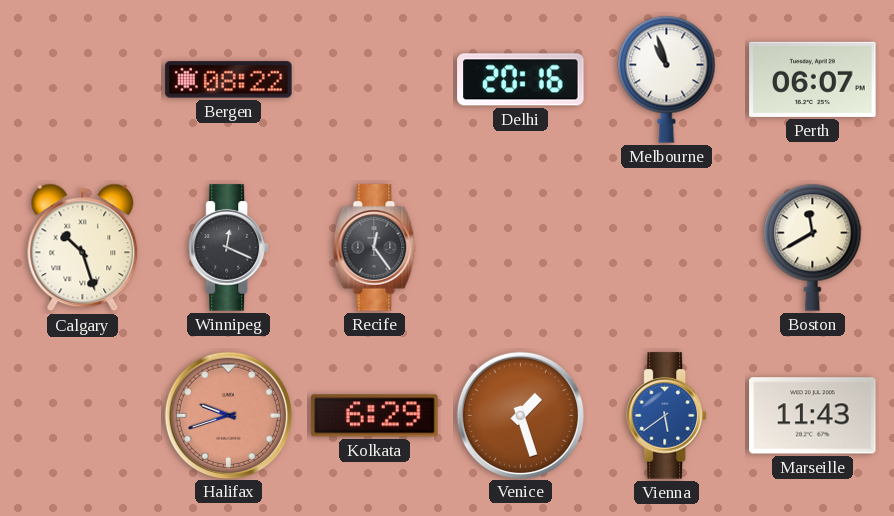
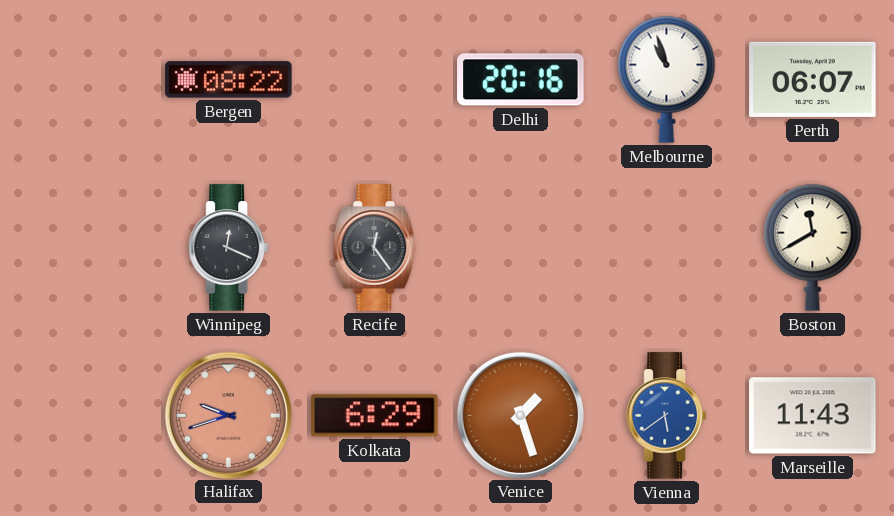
Calgary: 10:27 -> none (83, 248)
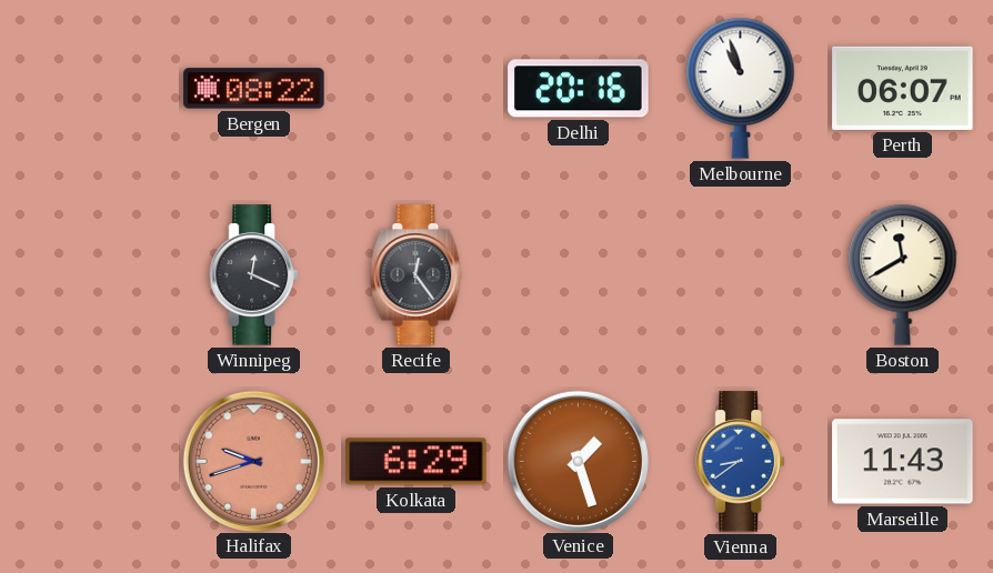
Vienna: 5:39 -> 8:39 (740, 462)
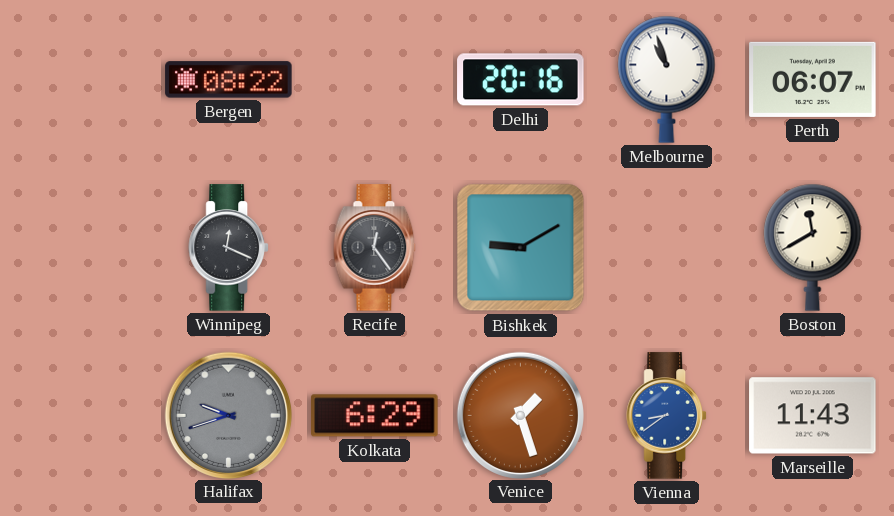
Bishkek: none -> 9:10 (521, 248)
Halifax dial: salmon -> grey (228, 415)
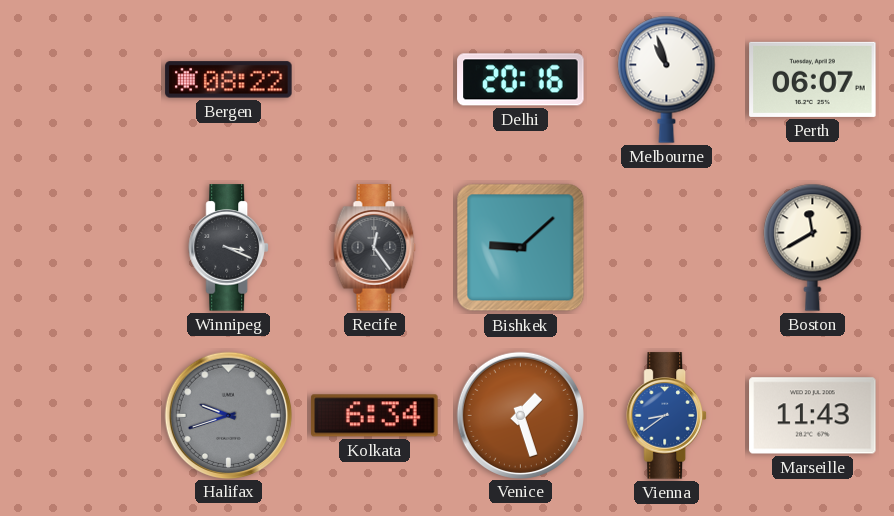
Winnipeg: 12:19 -> 3:19 (228, 248)
Bishkek: 9:10 -> 9:08 (521, 248)
Kolkata: 6:29 -> 6:34 (375, 416)
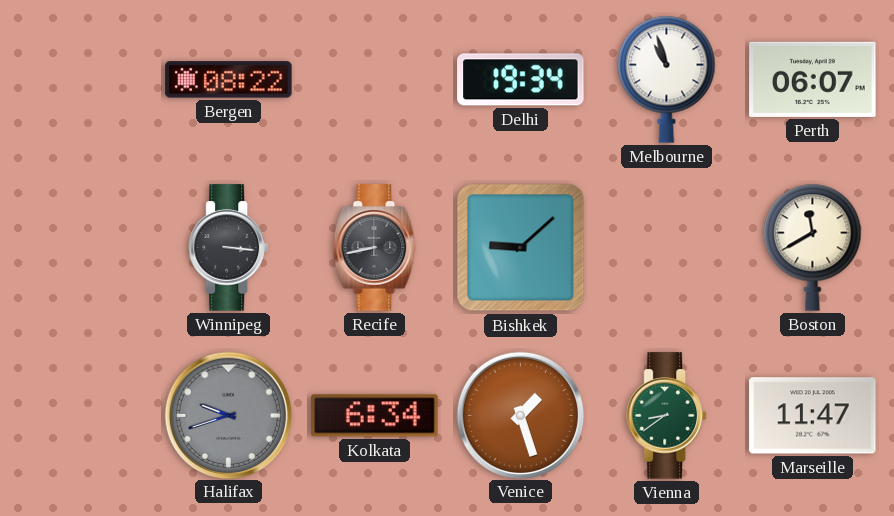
Delhi: 20:16 -> 19:34 (521, 80)
Winnipeg: 3:19 -> 3:16 (228, 248)
Recife: 12:24 -> 8:43 (375, 248)
Vienna dial: blue -> green (666, 416)
Marseille: 11:43 -> 11:47 (813, 416)
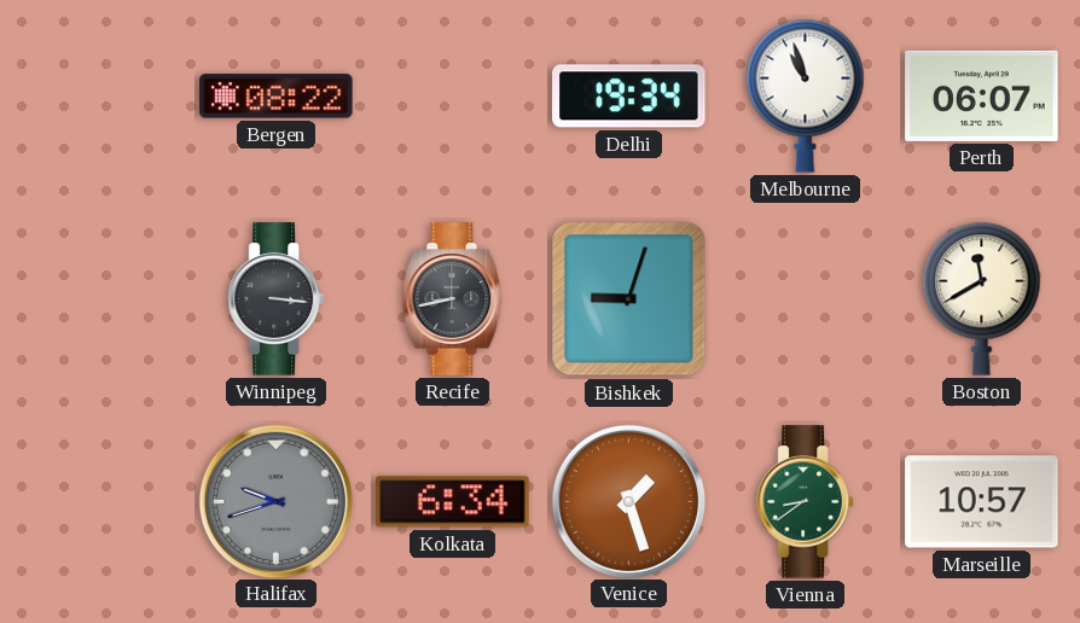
Bishkek: 9:08 -> 9:03 (629, 299)
Marseille: 11:47 -> 10:57 (982, 502)
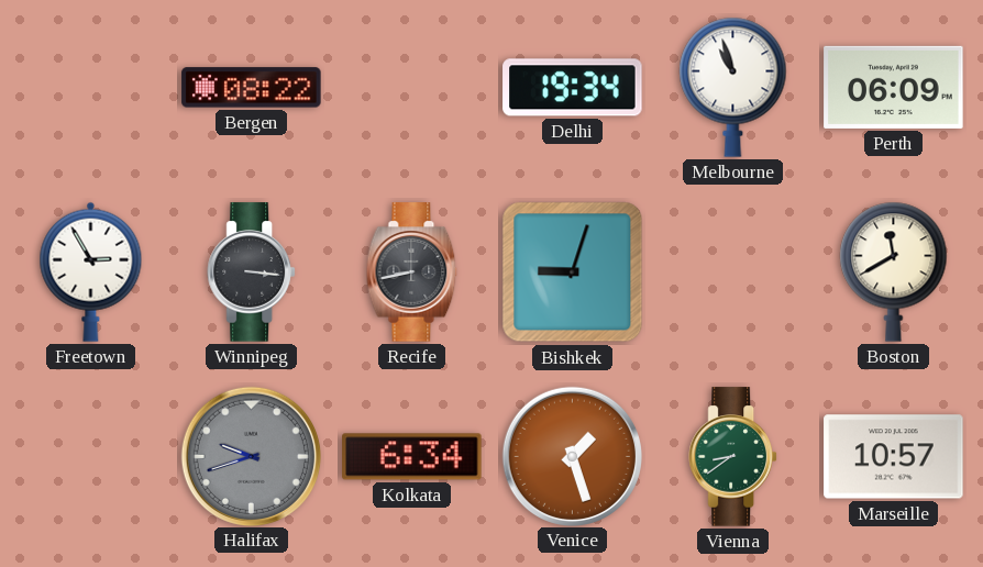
Perth: 06:07 -> 06:09 (894, 87)
Freetown: none -> 2:55 (91, 271)
